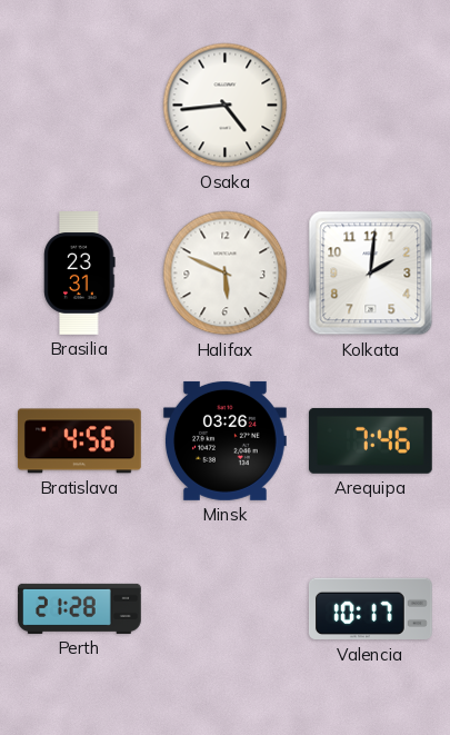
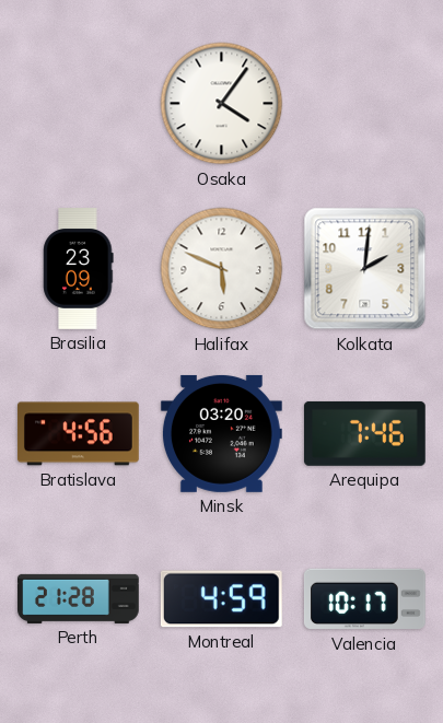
Osaka: 4:44 -> 4:06 (222, 104)
Brasilia: 23:31 -> 23:09 (79, 269)
Minsk: 03:26 -> 03:20 (221, 433)
Montreal: none -> 4:59 (221, 599)
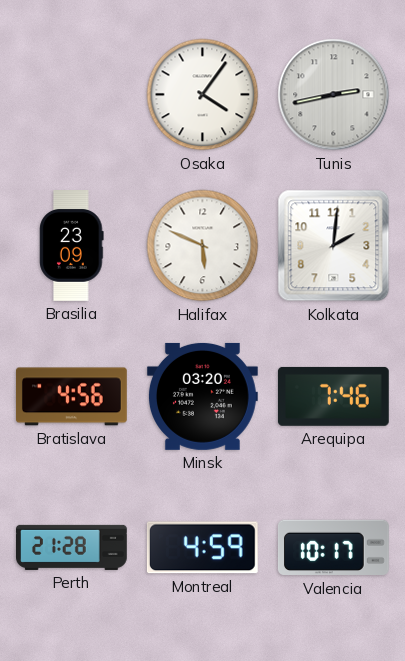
Tunis: none -> 2:43 (334, 95)
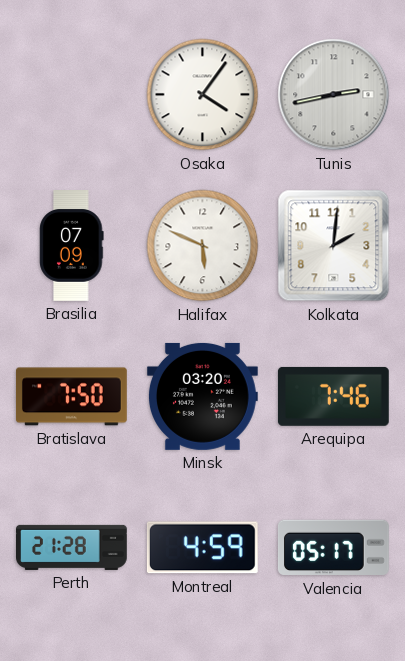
Brasilia: 23:09 -> 07:09 (72, 246)
Bratislava: 4:56 -> 7:50 (71, 397)
Valencia: 10:17 -> 05:17 (333, 548)
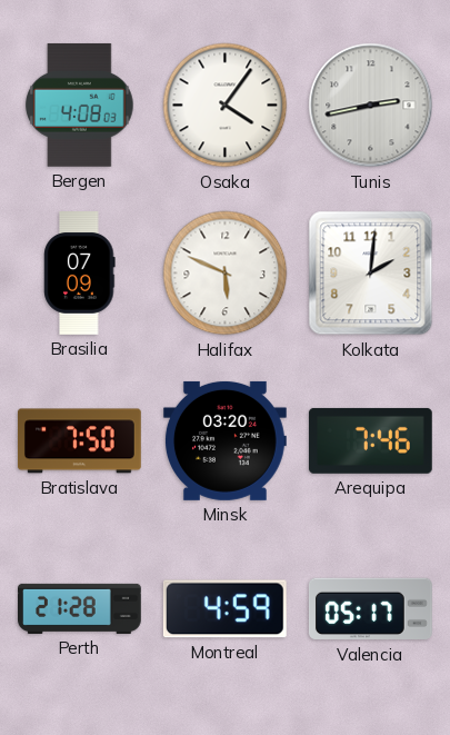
Bergen: none -> 4:08 (80, 105)
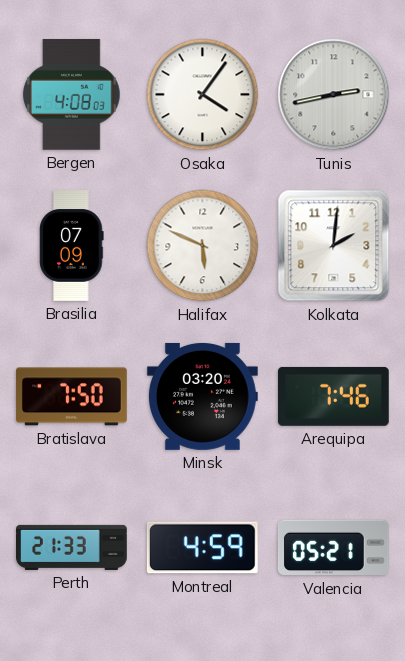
Perth: 21:28 -> 21:33 (72, 547)
Valencia: 05:17 -> 05:21 (333, 548)
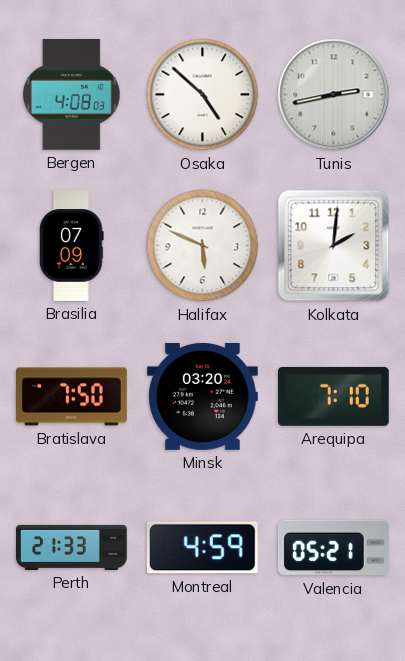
Osaka: 4:06 -> 4:52 (203, 95)
Arequipa: 7:46 -> 7:10 (333, 396)
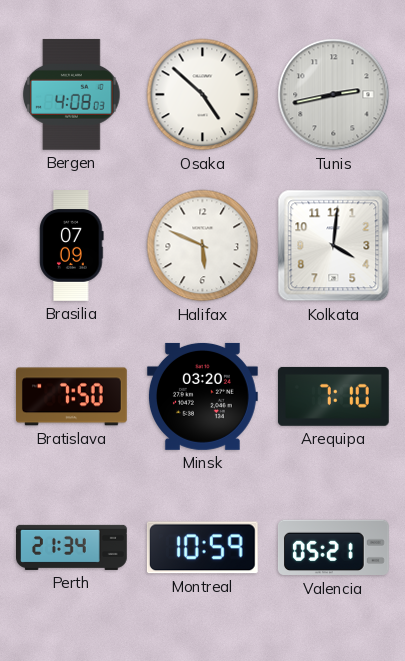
Kolkata: 2:01 -> 4:01 (334, 246)
Perth: 21:33 -> 21:34 (72, 547)
Montreal: 4:59 -> 10:59 (202, 548)
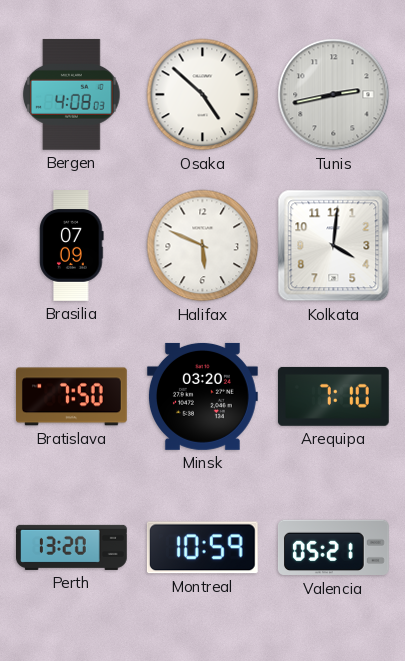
Perth: 21:34 -> 13:20 (72, 547)
